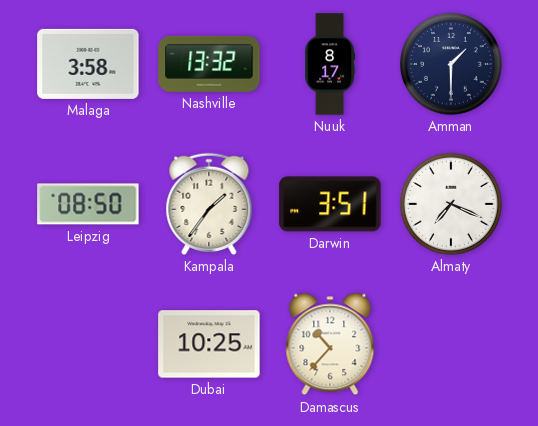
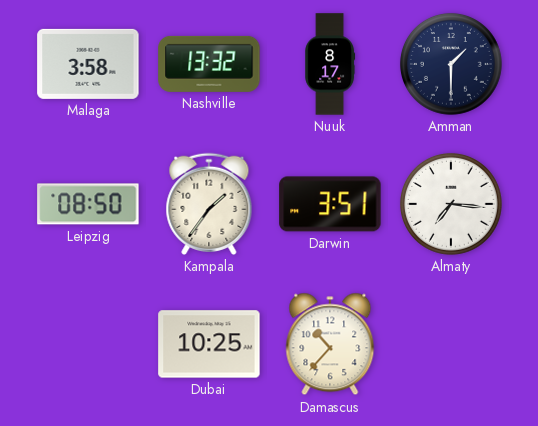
Almaty: 7:19 -> 7:16 (451, 204)
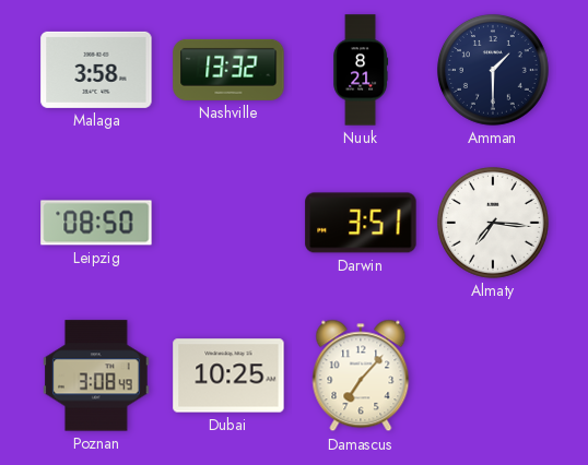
Nuuk: 8:17 -> 8:21 (361, 70)
Kampala: 1:36 -> none (209, 204)
Poznan: none -> 3:08 (96, 375)
Damascus: 10:37 -> 7:07 (361, 375)
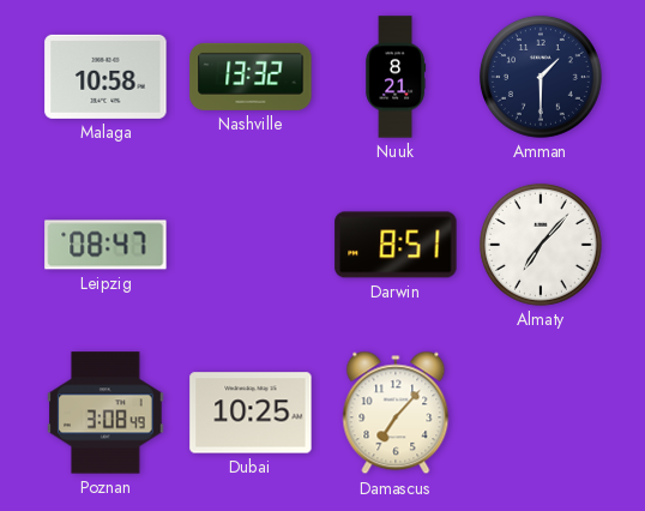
Malaga: 3:58 -> 10:58 (106, 77)
Leipzig: 08:50 -> 08:47 (106, 245)
Darwin: 3:51 -> 8:51 (396, 245)
Almaty: 7:16 -> 7:07 (541, 245)
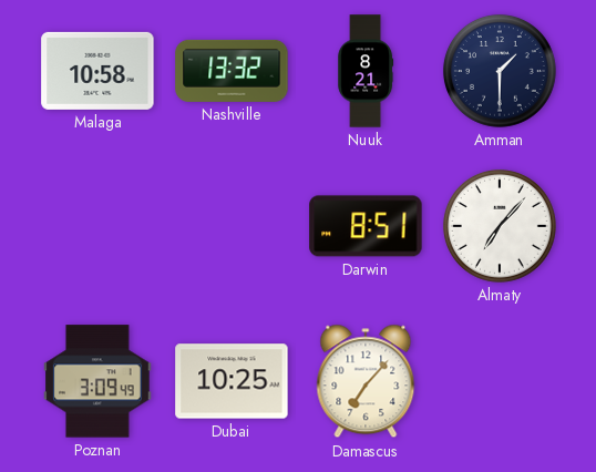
Leipzig: 08:47 -> none (106, 245)
Poznan: 3:08 -> 3:09 (97, 381)
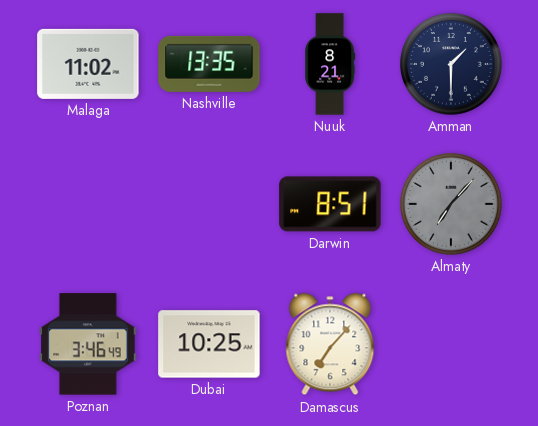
Malaga: 10:58 -> 11:02 (88, 64)
Nashville: 13:32 -> 13:35 (209, 64)
Almaty dial: white -> grey (451, 204)
Poznan: 3:09 -> 3:46 (88, 344)
